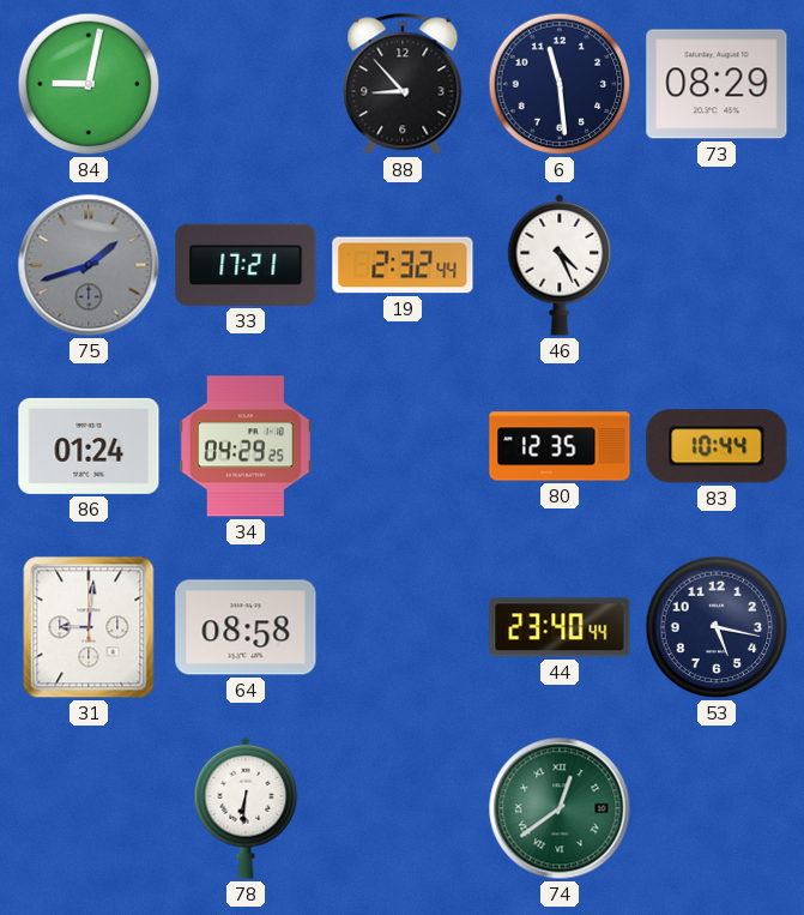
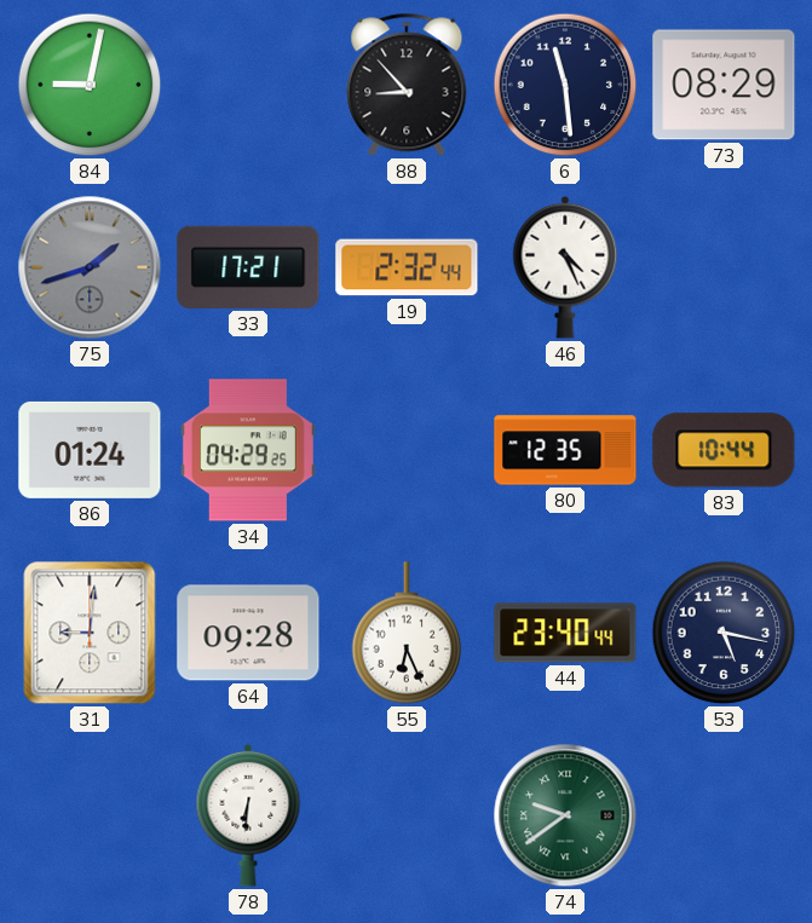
64: 08:58 -> 09:28 (248, 633)
55: none -> 6:26 (407, 633)
74: 12:39 -> 9:39 (565, 815)
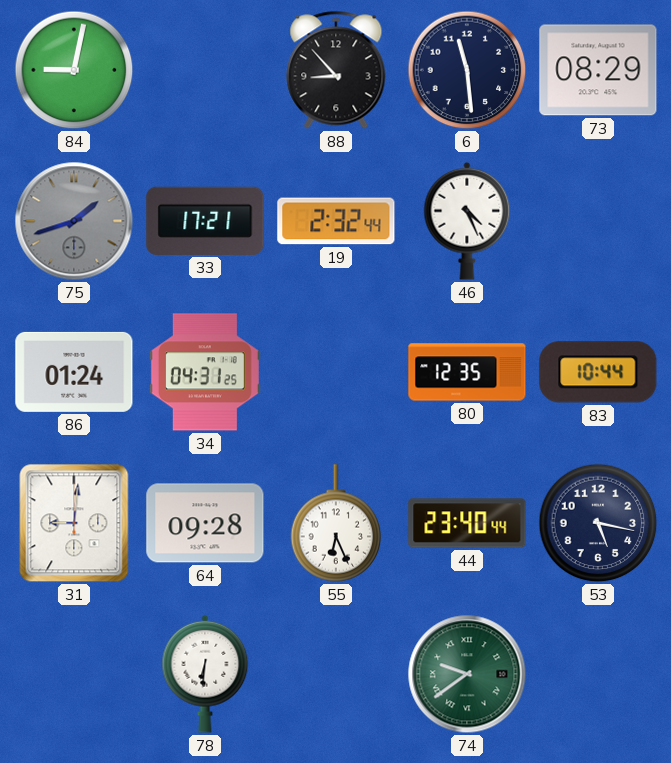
34: 04:29 -> 04:31 (205, 372)
